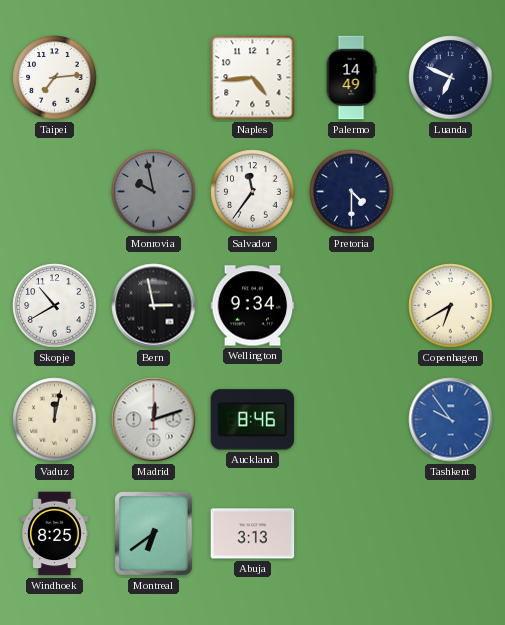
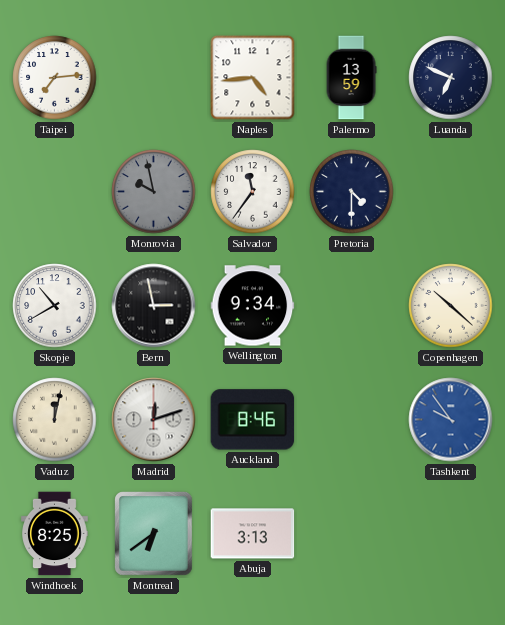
Palermo: 14:49 -> 13:59 (351, 78)
Copenhagen: 6:40 -> 10:22 (451, 306)
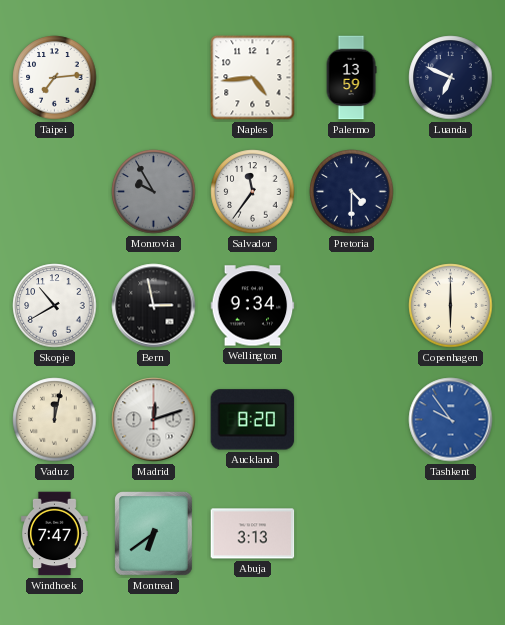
Monrovia: 9:58 -> 9:55 (154, 192)
Copenhagen: 10:22 -> 6:00 (451, 306)
Auckland: 8:46 -> 8:20 (253, 420)
Windhoek: 8:25 -> 7:47 (55, 534)
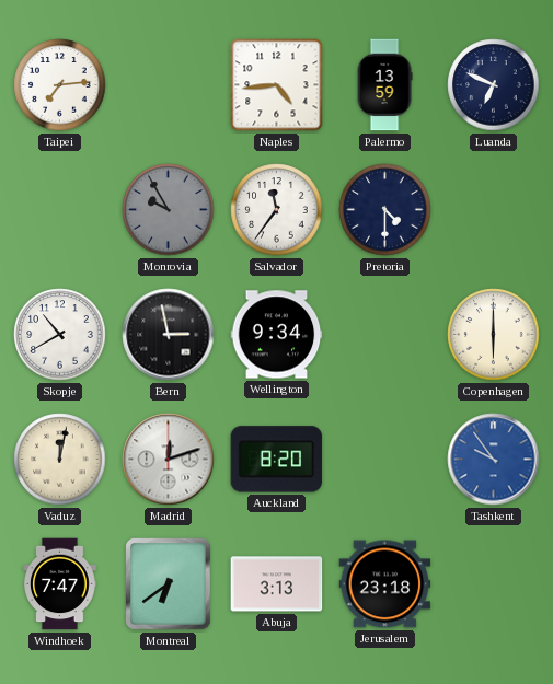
Jerusalem: none -> 23:18 (385, 584)
